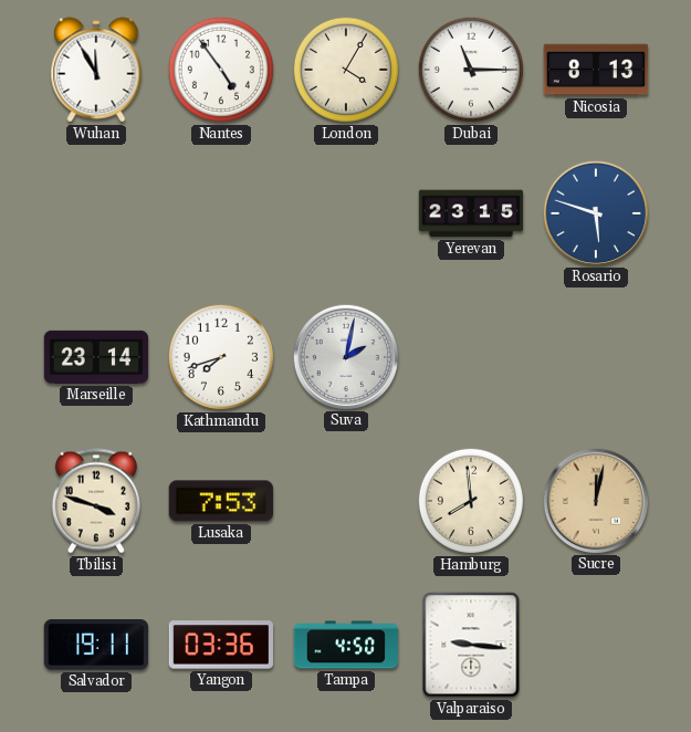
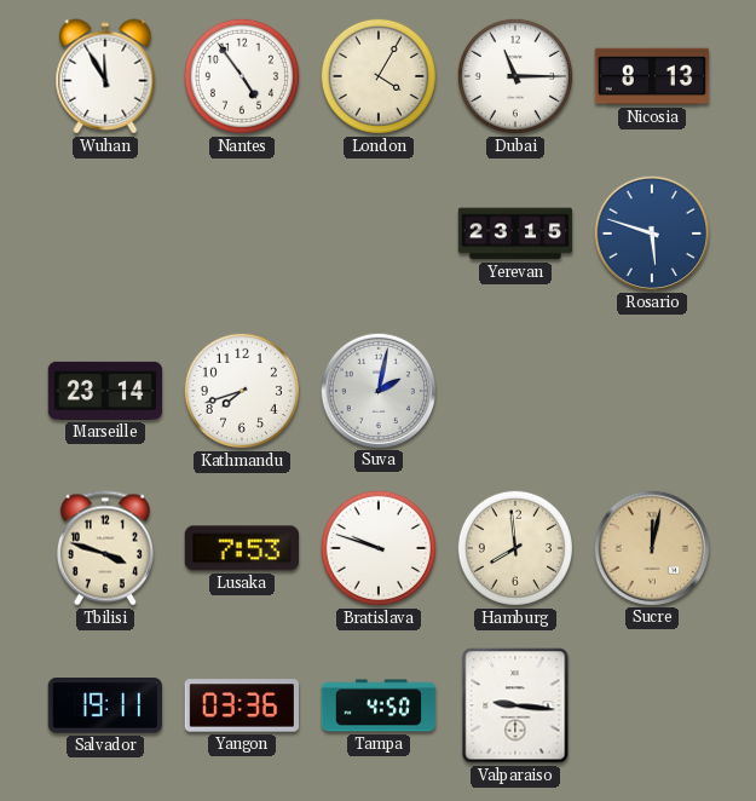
Bratislava: none -> 9:48 (379, 548)
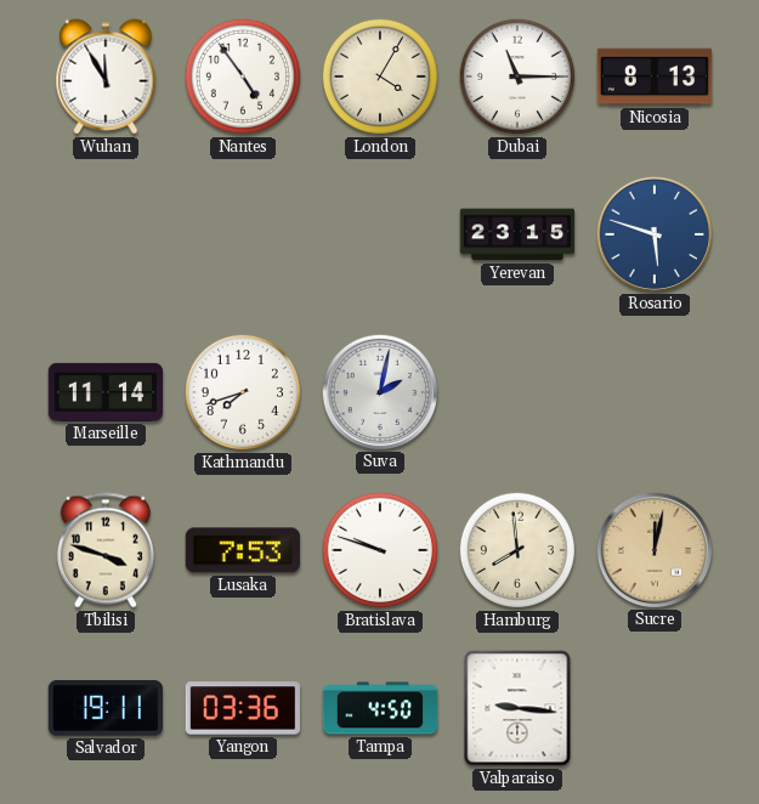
Marseille: 23:14 -> 11:14 (106, 392)
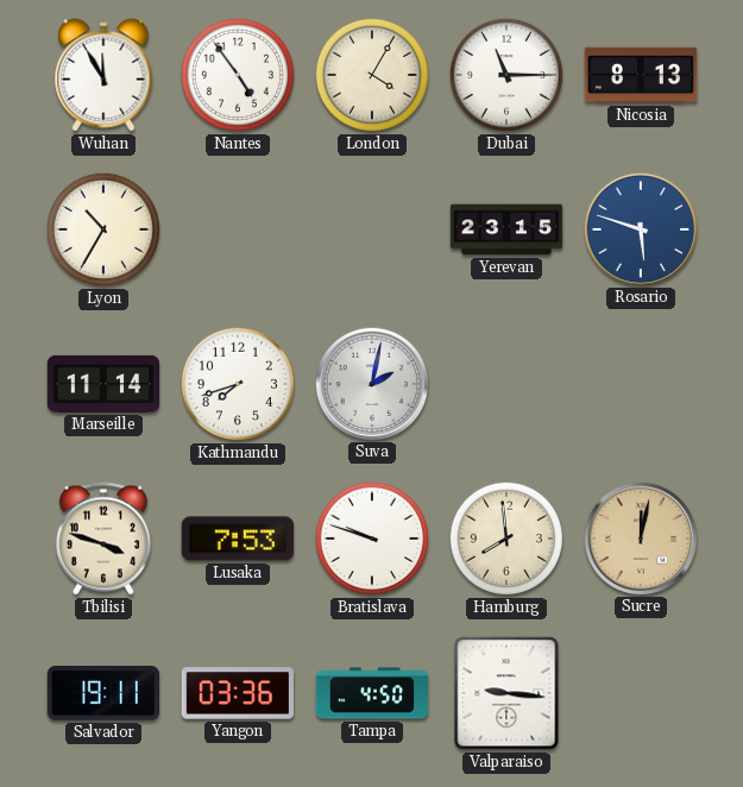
Lyon: none -> 10:35 (103, 229)
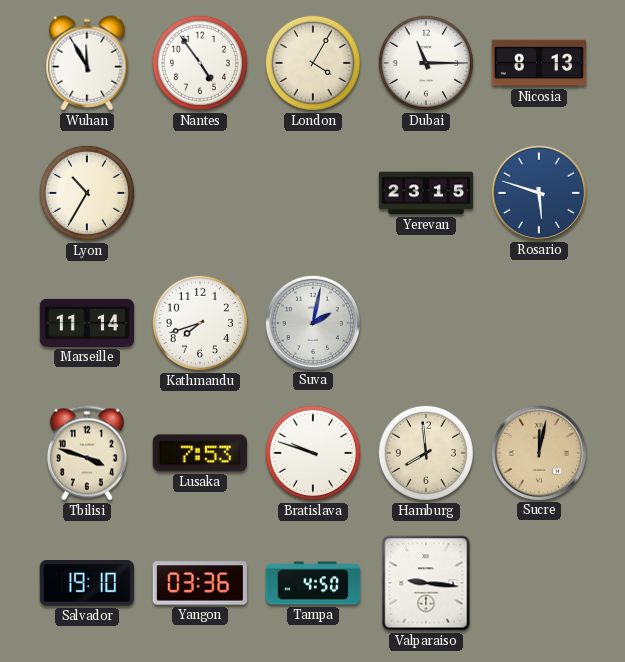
Salvador: 19:11 -> 19:10 (86, 583)
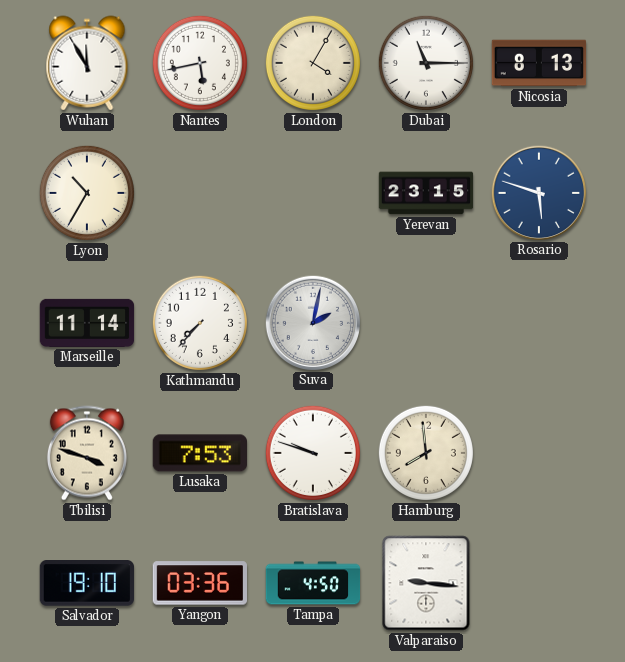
Nantes: 4:54 -> 5:43 (200, 63)
Kathmandu: 7:42 -> 7:37 (200, 323)
Sucre: 12:02 -> none (538, 452)
